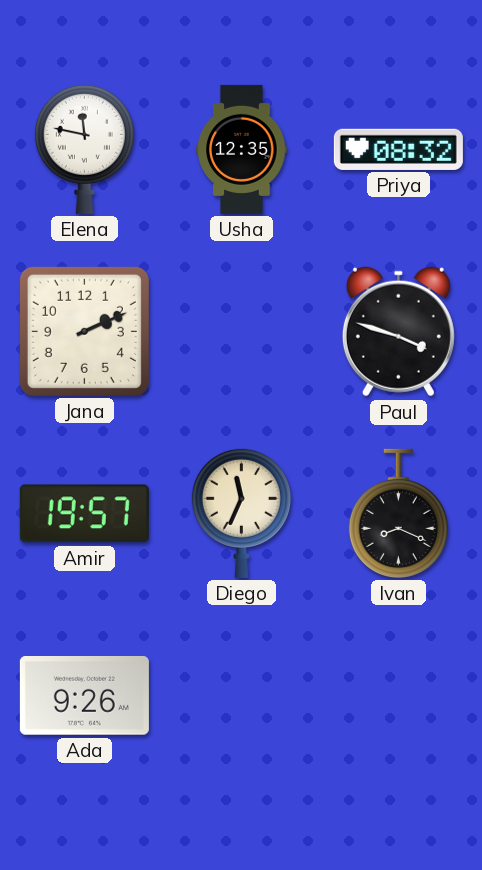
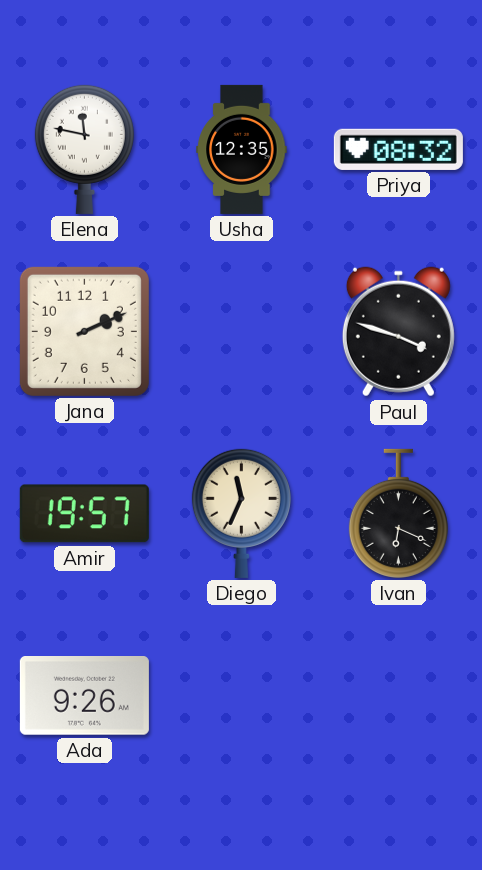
Ivan: 8:19 -> 6:19 (398, 513)
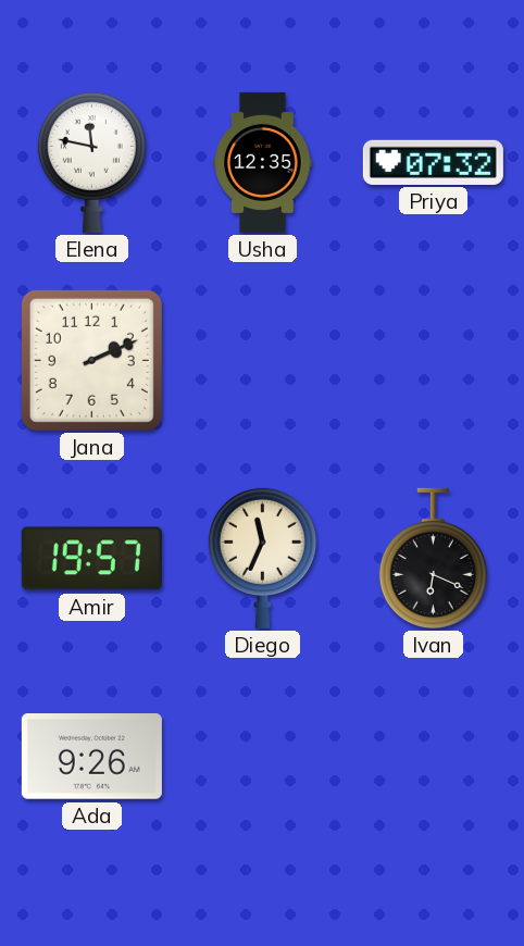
Priya: 08:32 -> 07:32 (433, 162)
Paul: 3:48 -> none (398, 332)
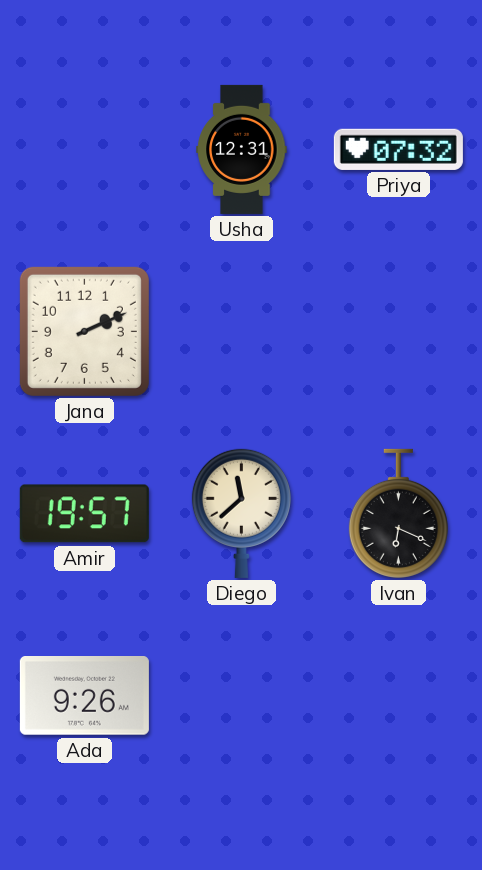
Elena: 11:47 -> none (91, 162)
Usha: 12:35 -> 12:31 (242, 149)
Diego: 11:34 -> 11:38 (241, 513)
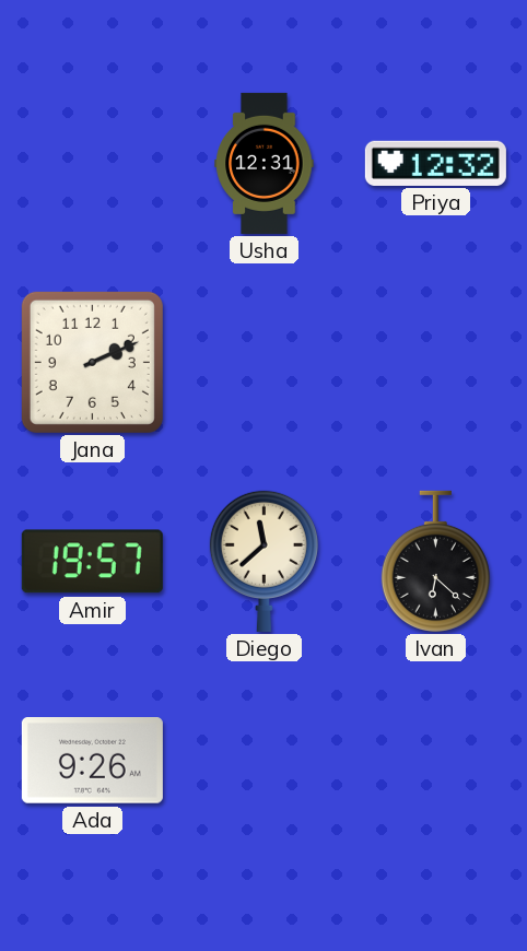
Priya: 07:32 -> 12:32 (435, 163)
Ivan: 6:19 -> 6:22 (435, 561)
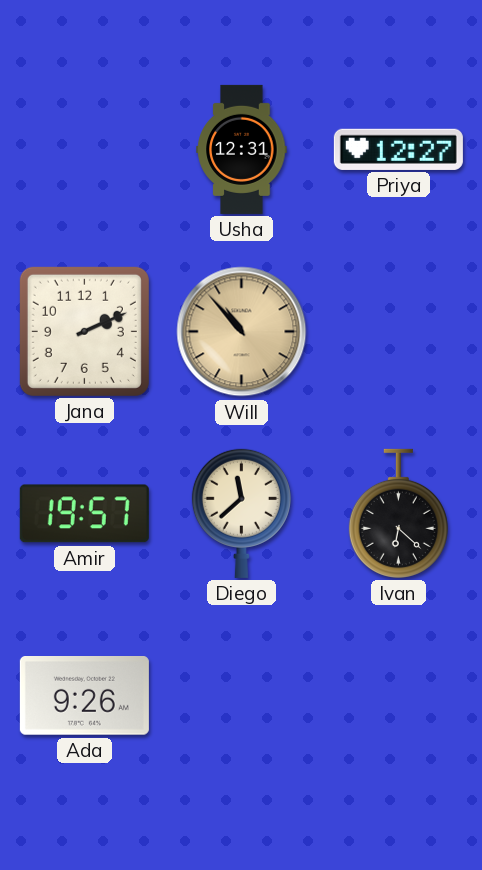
Priya: 12:32 -> 12:27 (398, 149)
Will: none -> 10:53 (242, 332)
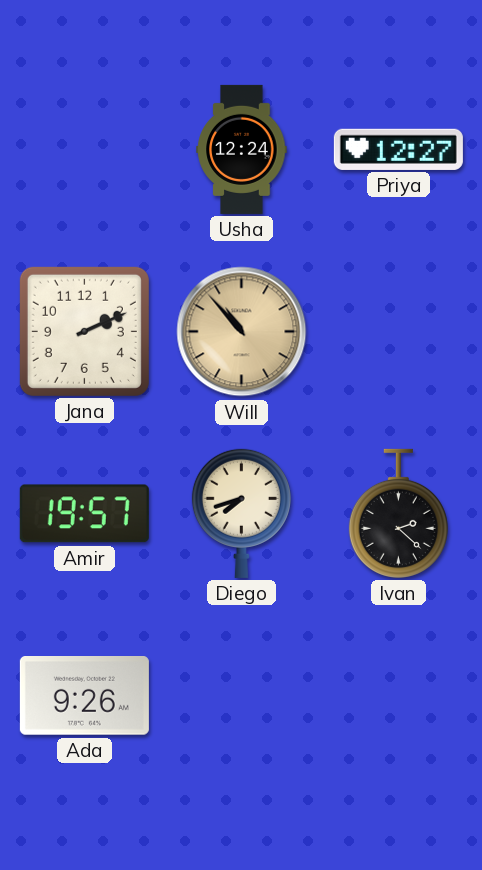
Usha: 12:31 -> 12:24 (242, 149)
Diego: 11:38 -> 7:42 (241, 513)
Ivan: 6:22 -> 2:22 (398, 513)
